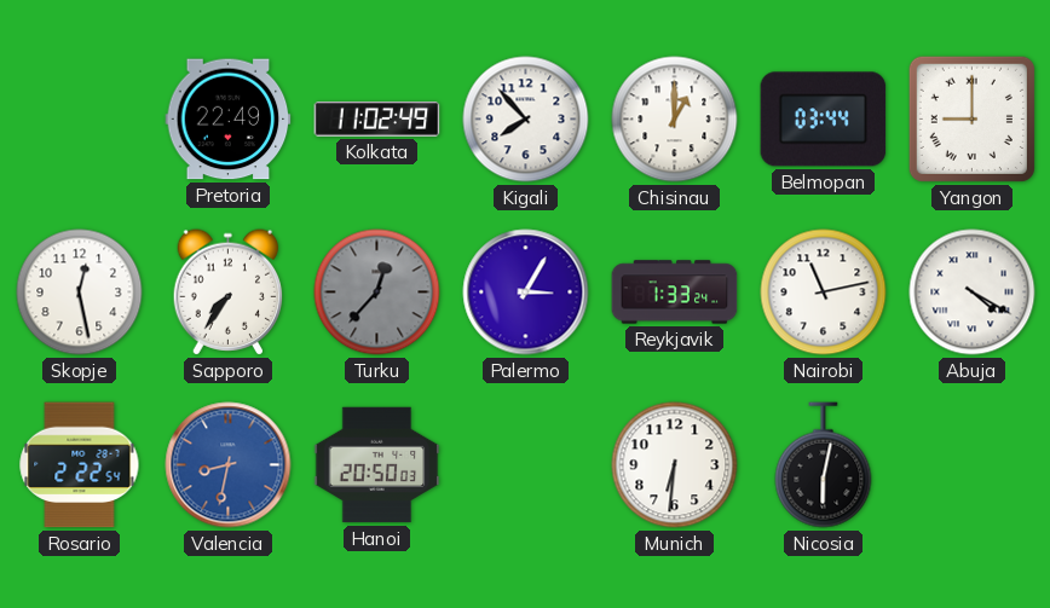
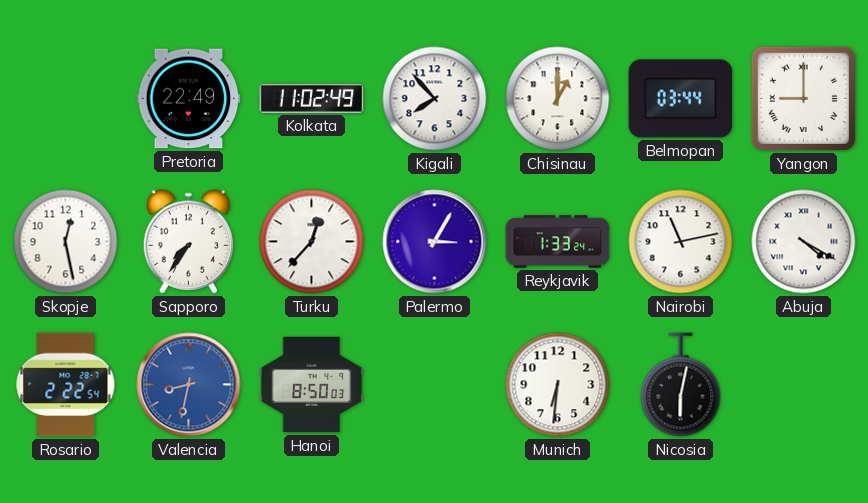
Turku dial: grey -> white (312, 242)
Hanoi: 20:50 -> 8:50 (312, 385)
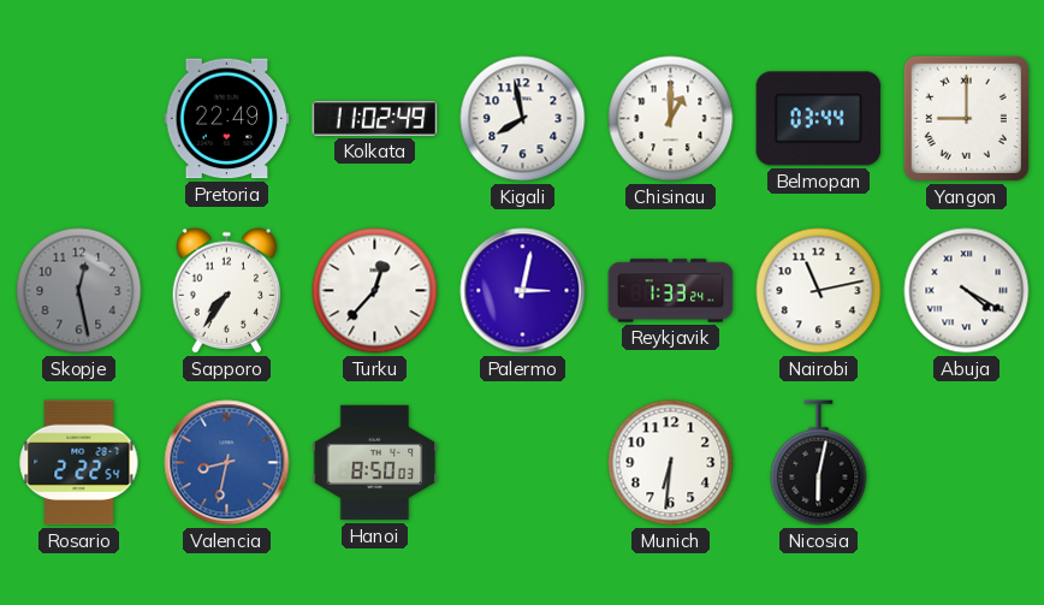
Kigali: 7:53 -> 7:58 (523, 119)
Skopje dial: white -> grey (79, 291)
Palermo: 3:05 -> 3:02 (523, 291)
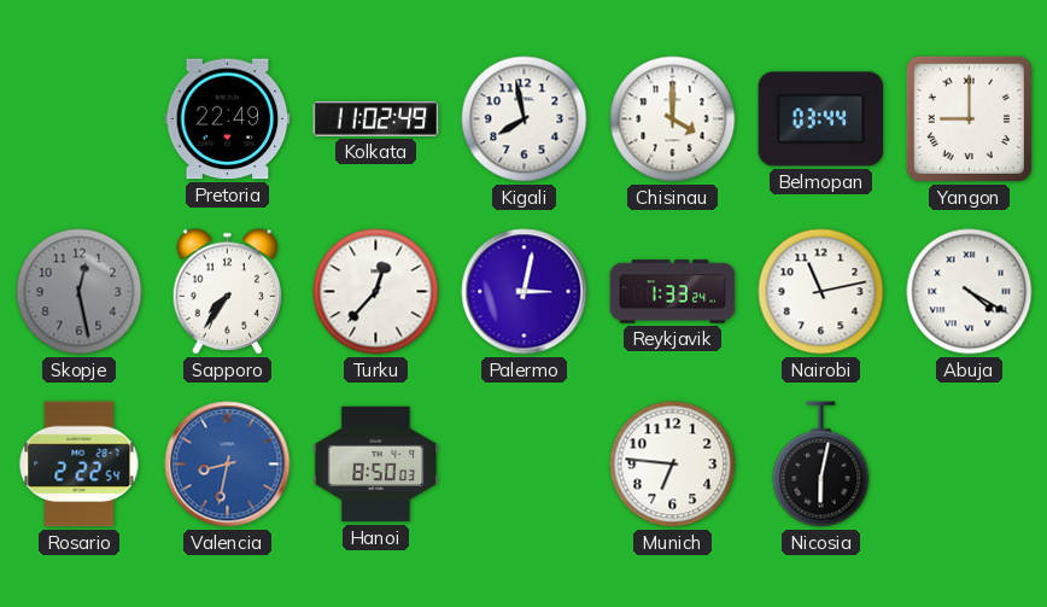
Chisinau: 1:00 -> 4:00 (673, 119)
Munich: 6:31 -> 6:46 (673, 465)
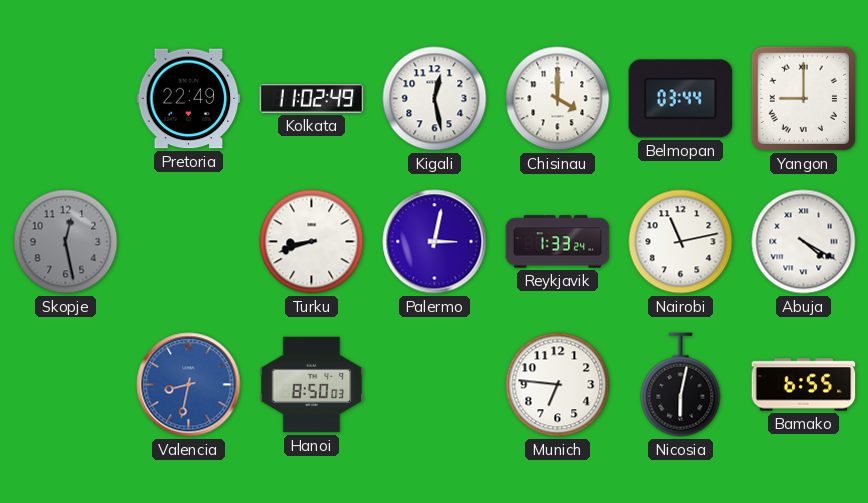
Kigali: 7:58 -> 12:28 (435, 99)
Sapporo: 7:36 -> none (228, 292)
Turku: 12:37 -> 8:42 (312, 242)
Rosario: 2:22 -> none (80, 465)
Bamako: none -> 6:55 (804, 385)
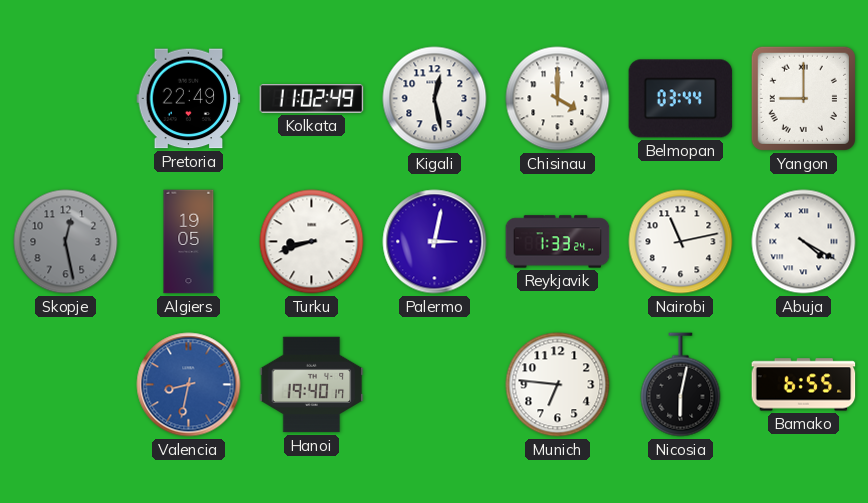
Algiers: none -> 19:05 (189, 242)
Hanoi: 8:50 -> 19:40 (312, 385)
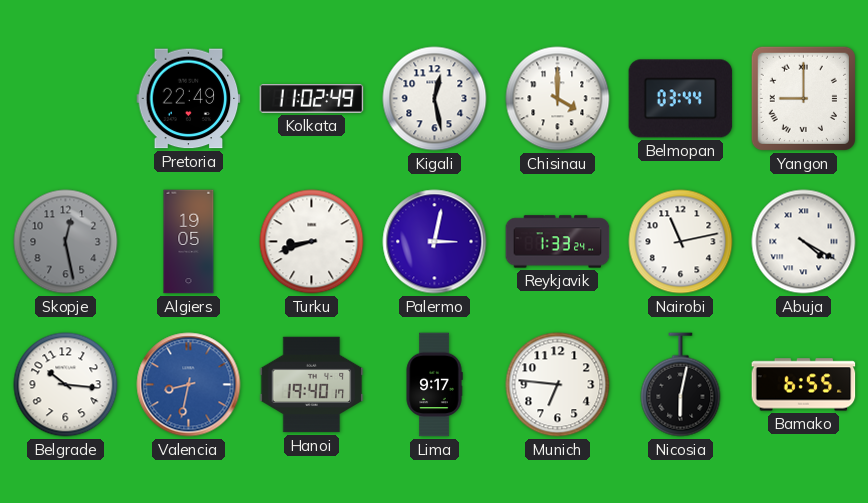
Belgrade: none -> 10:16 (66, 385)
Lima: none -> 9:17 (434, 385)
